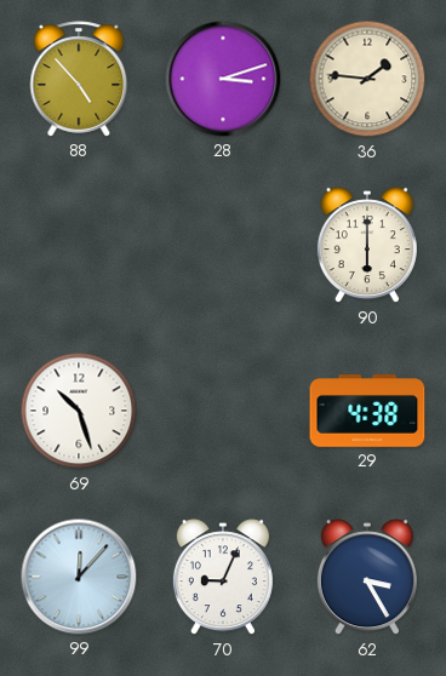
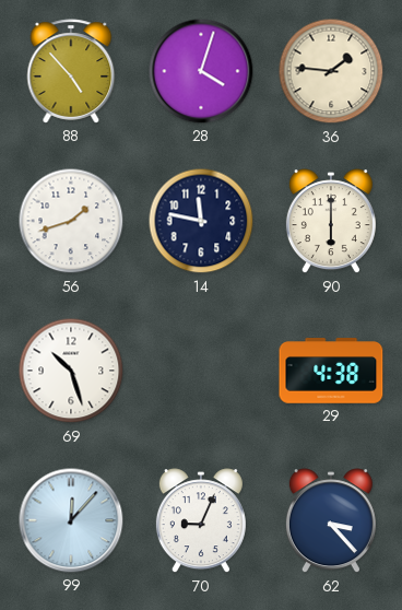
28: 3:12 -> 4:03 (201, 71)
56: none -> 1:42 (71, 221)
14: none -> 11:47 (201, 221)
62: 3:25 -> 3:23 (331, 521)
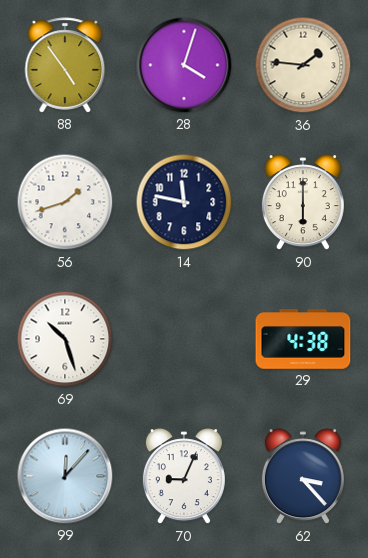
88: 4:53 -> 4:54 (65, 65)
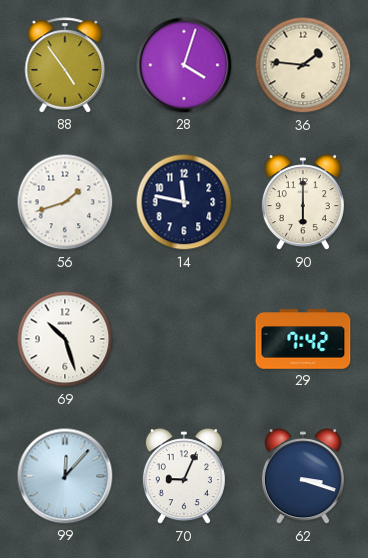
29: 4:38 -> 7:42 (303, 339)
62: 3:23 -> 3:18 (303, 477)
